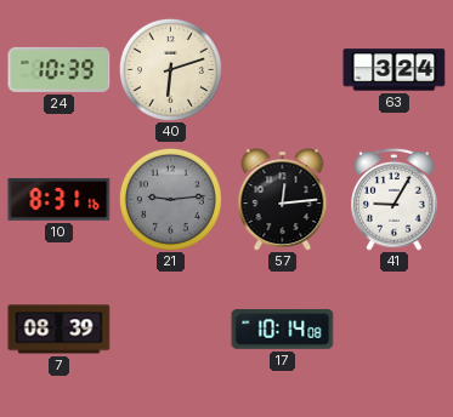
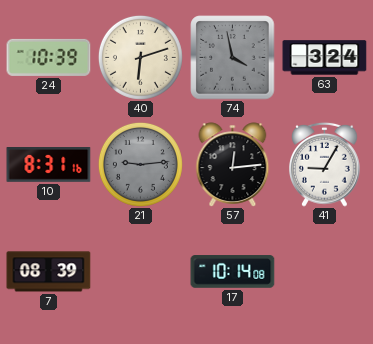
74: none -> 3:58 (233, 58)
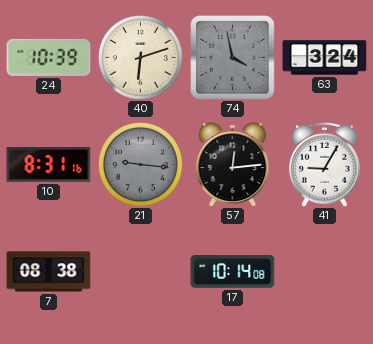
21: 9:14 -> 9:16 (140, 164)
7: 08:39 -> 08:38 (49, 272)
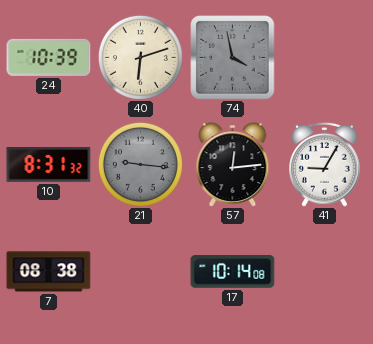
63: 3:24 -> none (325, 58)
10: 8:31:16 -> 8:31:32 (49, 165)
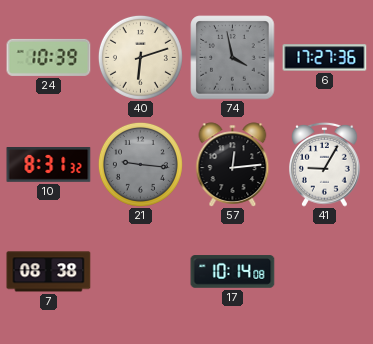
6: none -> 17:27 (325, 58)
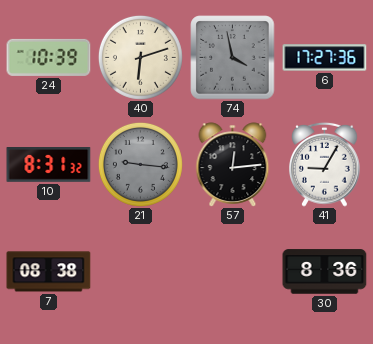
17: 10:14 -> none (233, 272)
30: none -> 8:36 (325, 272)
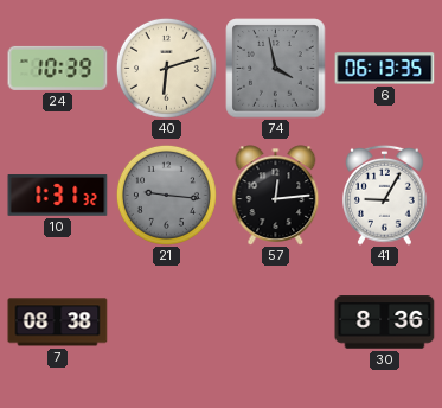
6: 17:27 -> 06:13 (385, 69)
10: 8:31 -> 1:31 (58, 196)
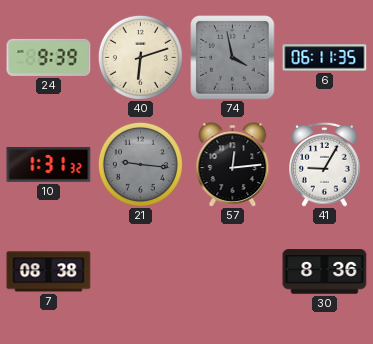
24: 10:39 -> 9:39 (49, 57)
6: 06:13 -> 06:11 (325, 58)
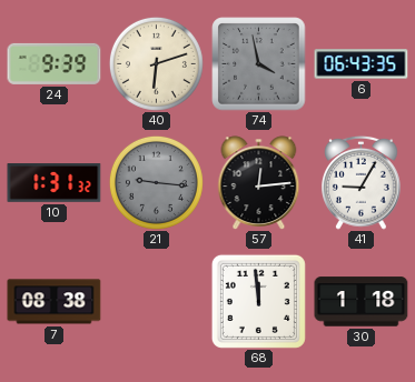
6: 06:11 -> 06:43 (362, 64)
68: none -> 11:59 (258, 301)
30: 8:36 -> 1:18 (362, 302)
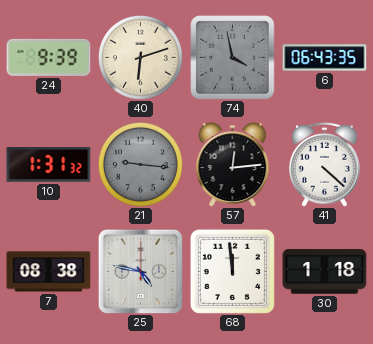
41: 9:05 -> 4:22 (325, 164)
25: none -> 4:47 (140, 271)
